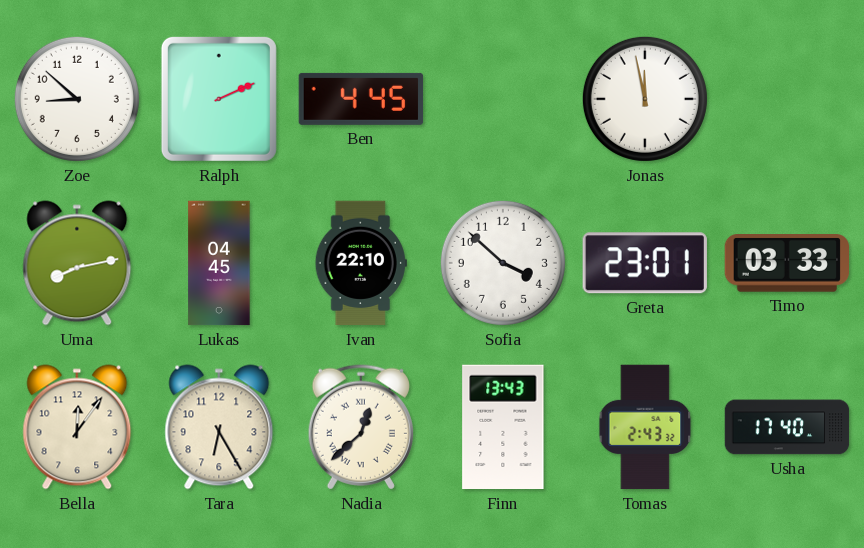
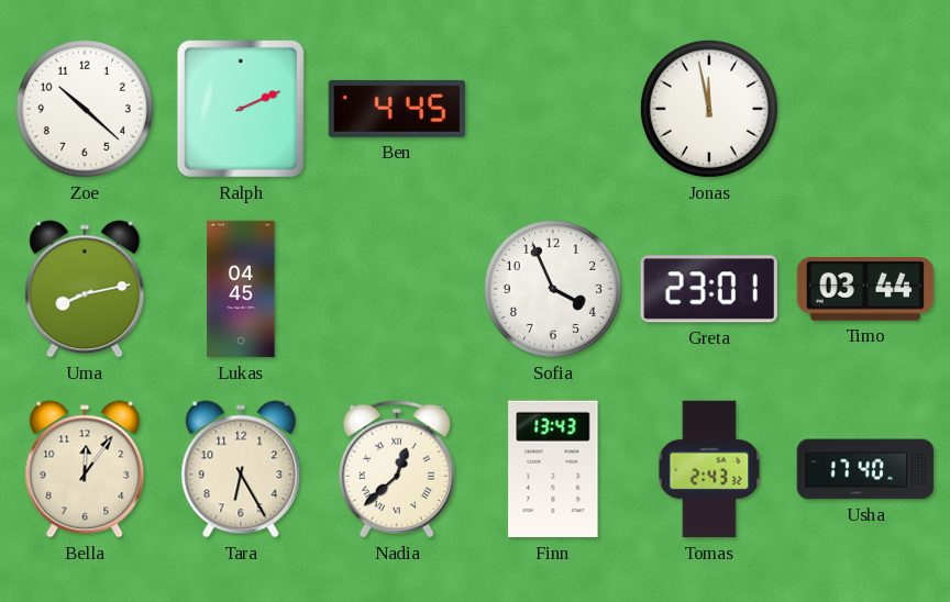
Zoe: 8:52 -> 10:22 (85, 109)
Ivan: 22:10 -> none (361, 263)
Sofia: 3:52 -> 3:56 (553, 289)
Timo: 03:33 -> 03:44 (864, 290)
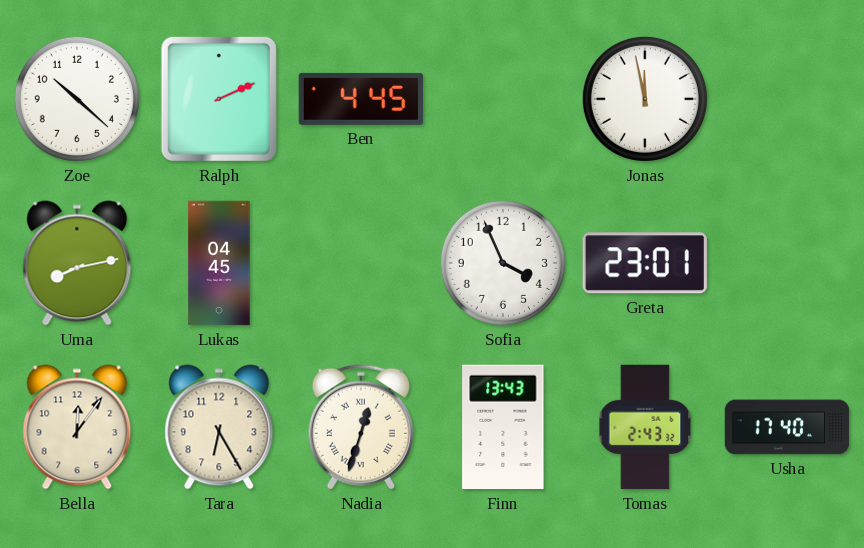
Timo: 03:44 -> none (864, 290)
Nadia: 12:38 -> 12:33 (361, 427)
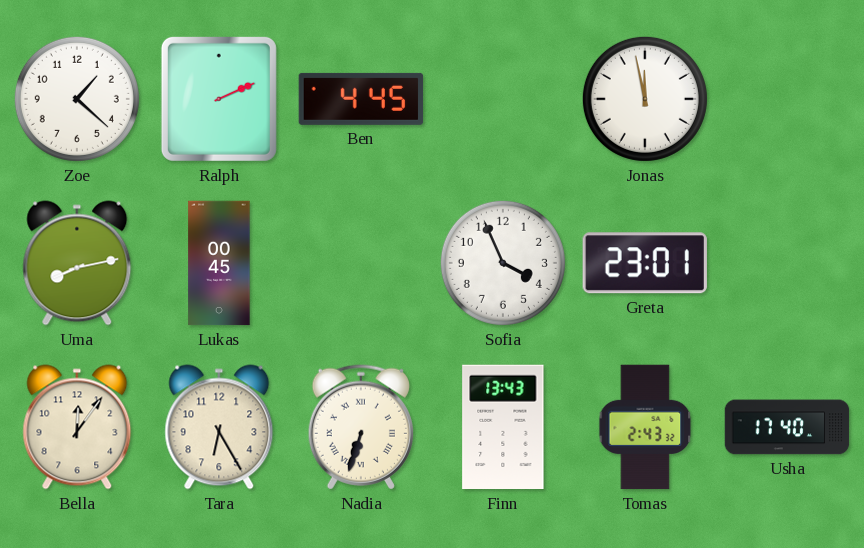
Zoe: 10:22 -> 1:22 (77, 99)
Lukas: 04:45 -> 00:45 (219, 263)
Nadia: 12:33 -> 6:33 (361, 427)
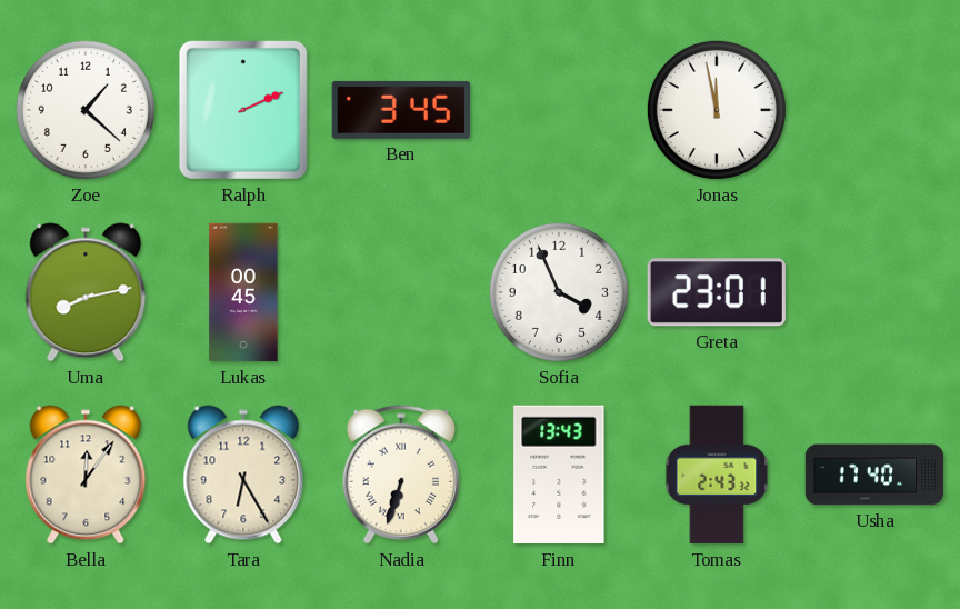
Ben: 4:45 -> 3:45 (401, 110)
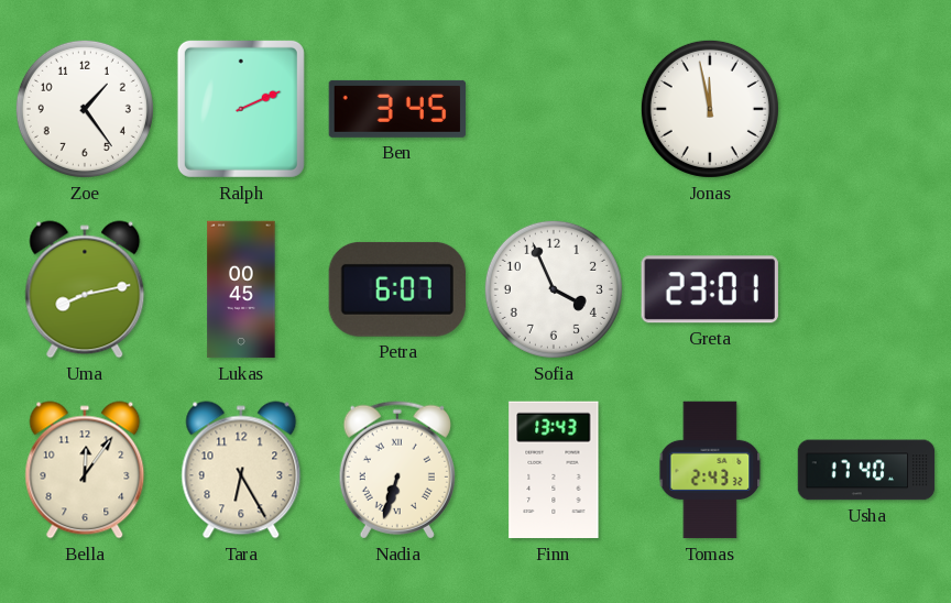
Zoe: 1:22 -> 1:24 (85, 109)
Petra: none -> 6:07 (397, 289)
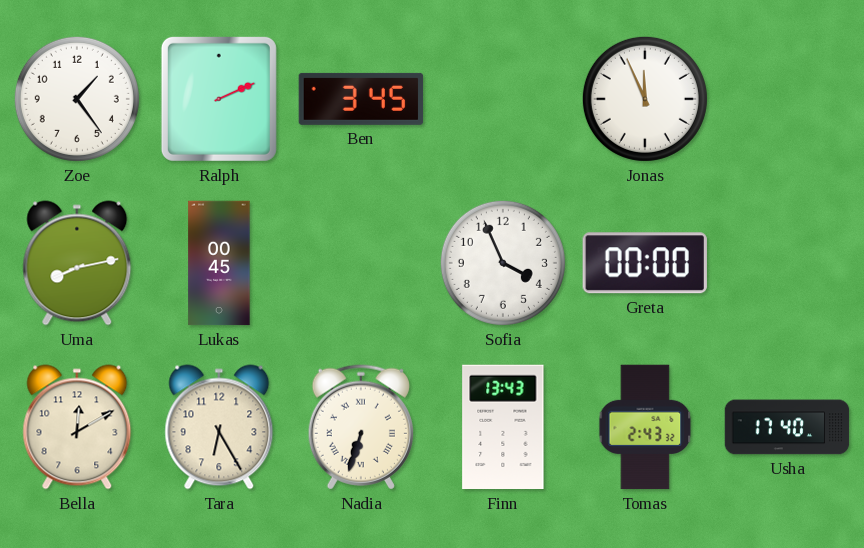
Jonas: 11:58 -> 11:56 (645, 99)
Petra: 6:07 -> none (397, 289)
Greta: 23:01 -> 00:00 (645, 263)
Bella: 12:06 -> 12:10 (77, 427)
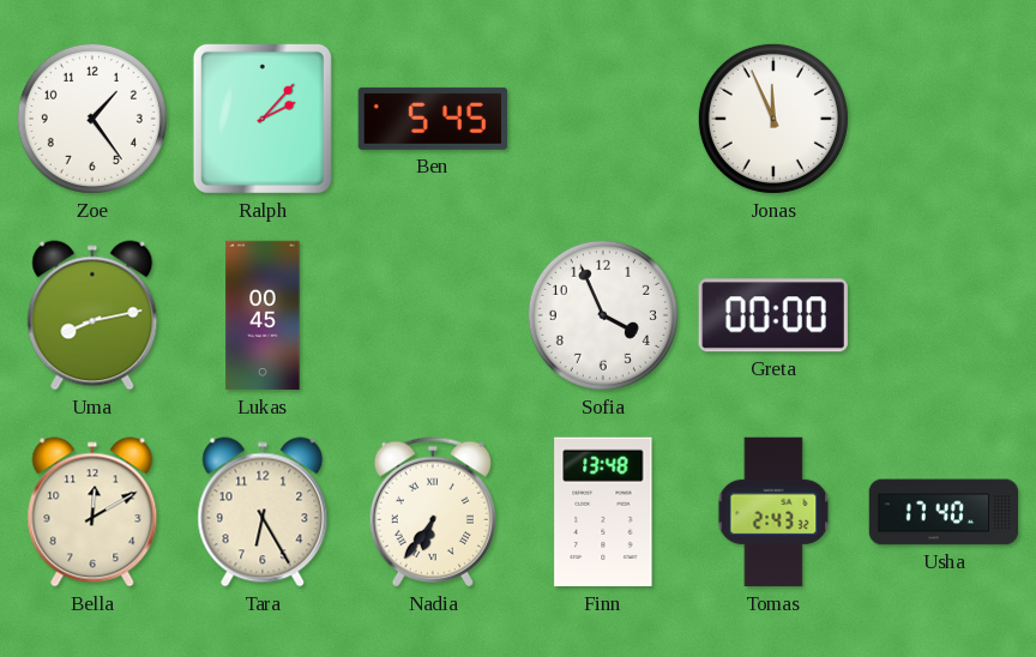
Ralph: 2:11 -> 2:07 (263, 119)
Ben: 3:45 -> 5:45 (433, 119)
Nadia: 6:33 -> 6:36 (433, 512)
Finn: 13:43 -> 13:48 (603, 512)
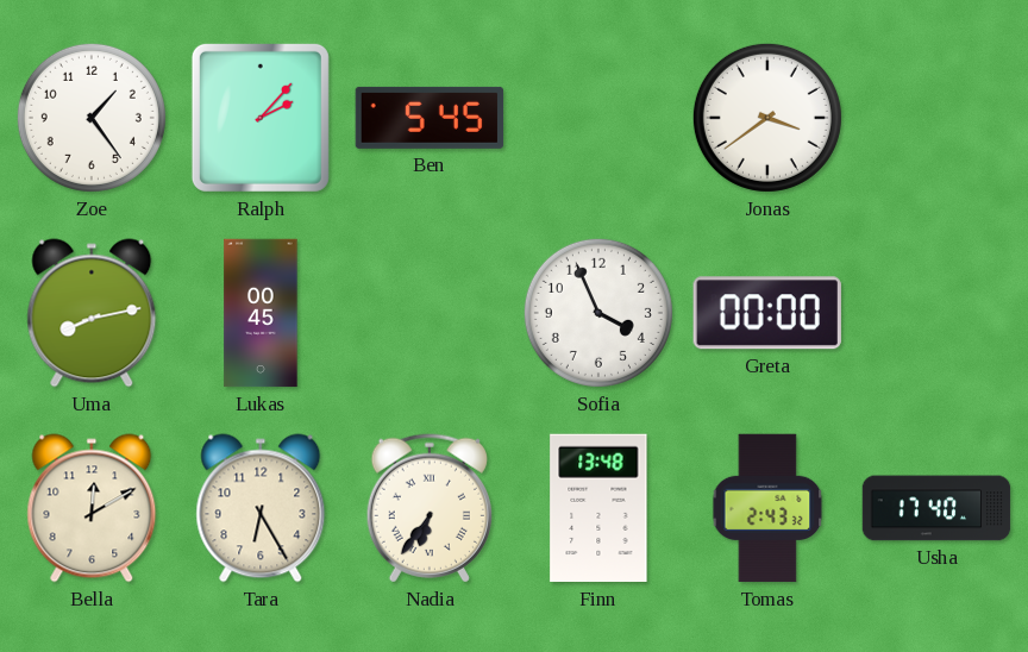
Jonas: 11:56 -> 3:39 (767, 118)
